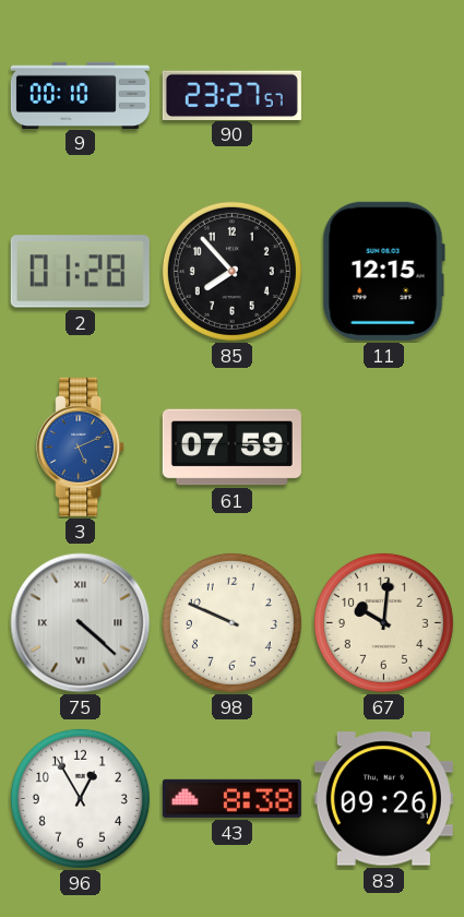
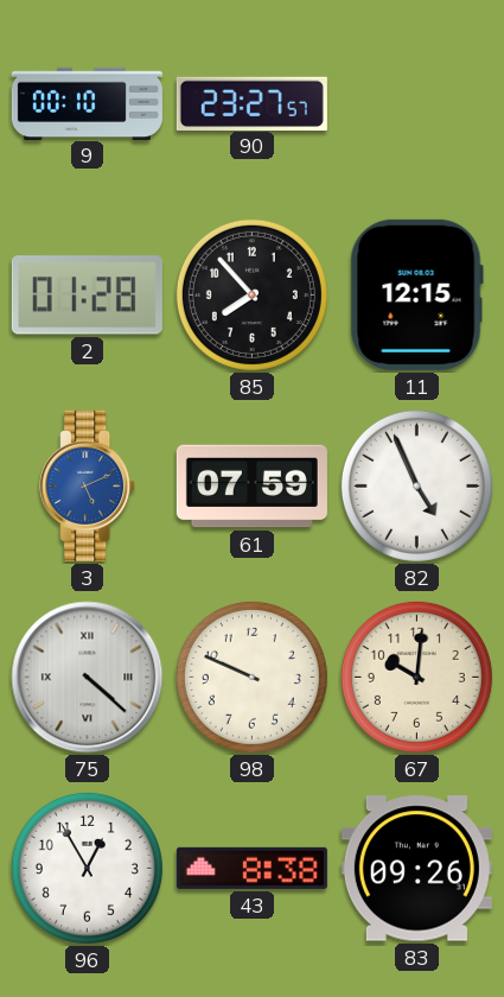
82: none -> 4:56 (416, 485)
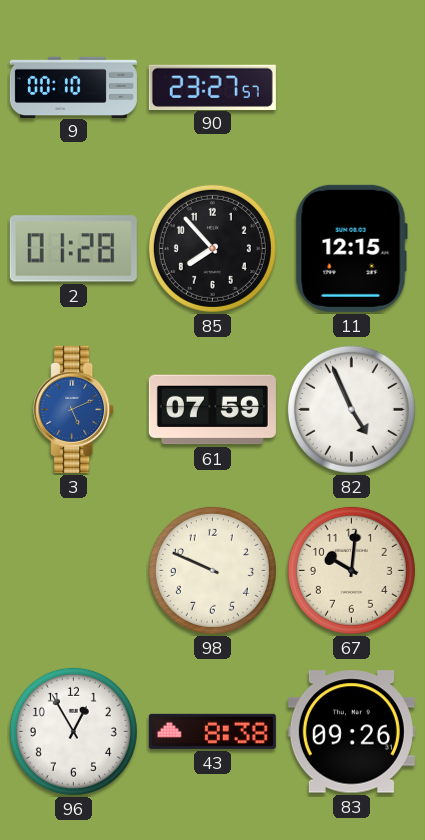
75: 4:22 -> none (88, 678)
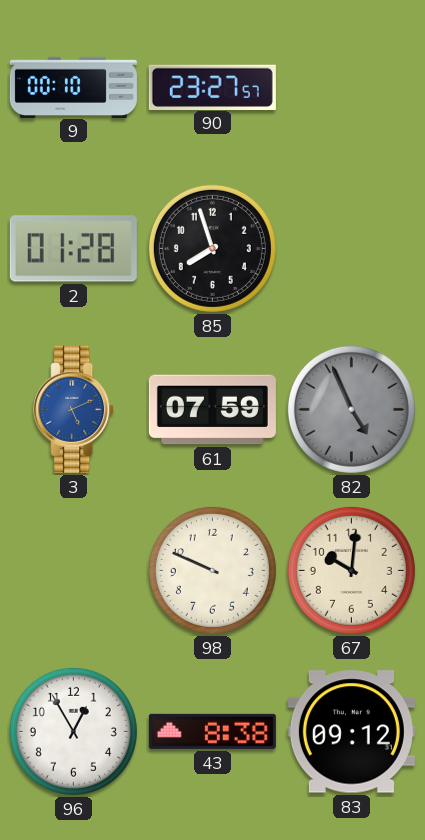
85: 7:53 -> 7:57 (212, 248)
11: 12:15 -> none (351, 248)
82 dial: white -> grey (351, 409)
83: 09:26 -> 09:12 (351, 732)
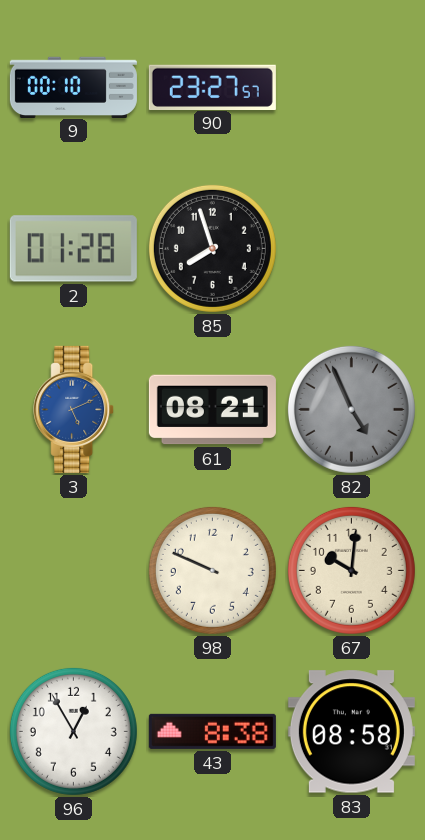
61: 07:59 -> 08:21 (212, 410)
83: 09:12 -> 08:58 (351, 732)
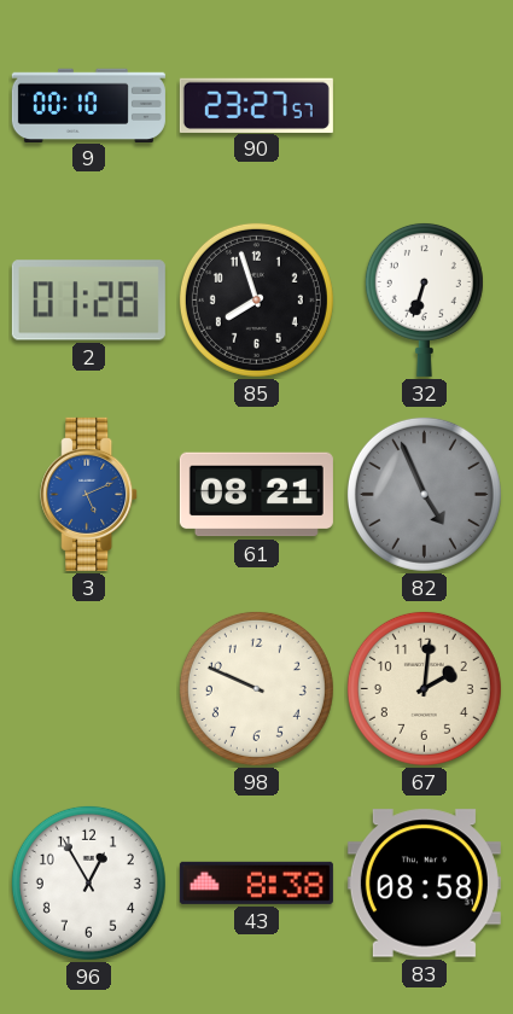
32: none -> 6:33 (424, 299)
67: 10:01 -> 2:01 (424, 688)
